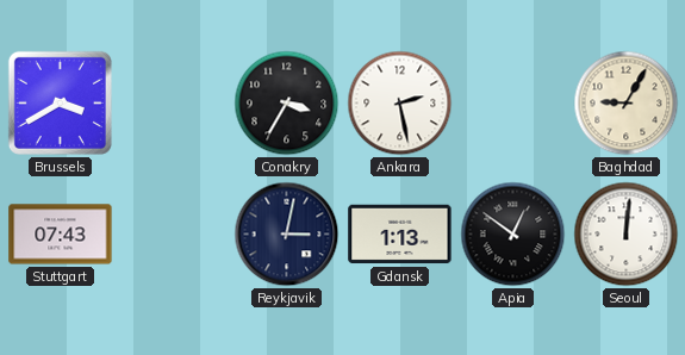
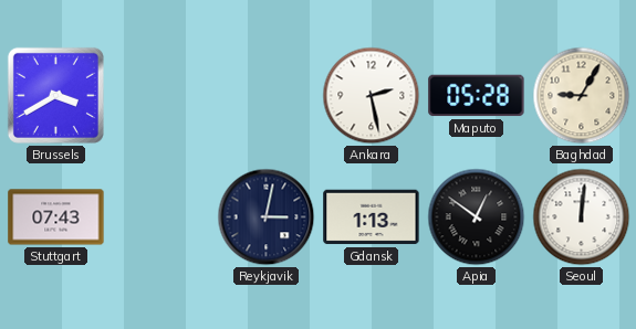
Conakry: 3:35 -> none (287, 104)
Maputo: none -> 05:28 (477, 96)
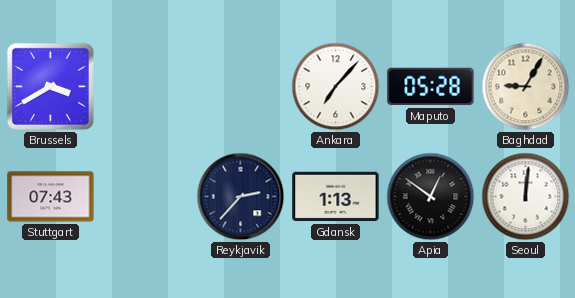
Ankara: 2:28 -> 7:07 (336, 87)
Reykjavik: 3:02 -> 2:37 (241, 197)
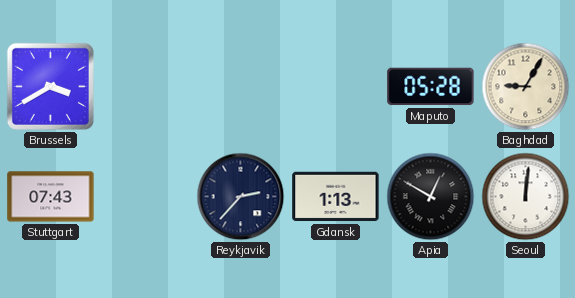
Ankara: 7:07 -> none (336, 87)
Apia: 12:51 -> 12:50 (431, 197)
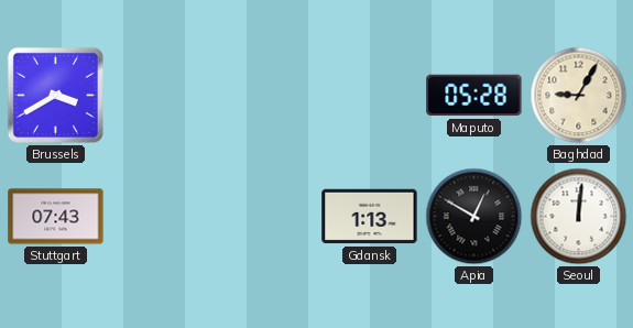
Reykjavik: 2:37 -> none (241, 197)
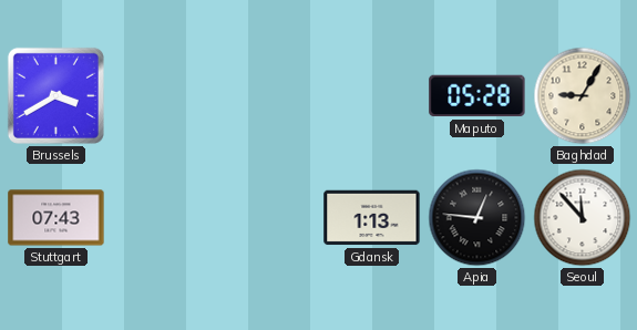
Apia: 12:50 -> 12:46 (477, 218)
Seoul: 12:01 -> 11:53 (583, 218)
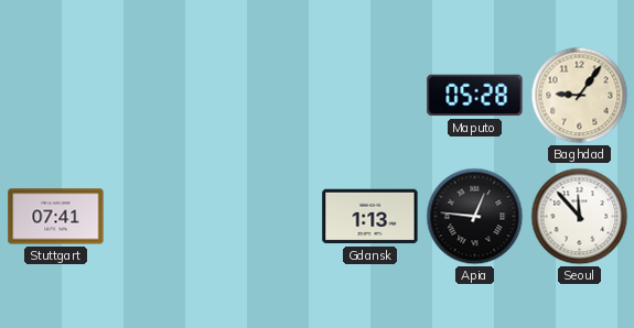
Brussels: 3:40 -> none (55, 95)
Baghdad: 9:05 -> 9:06 (580, 96)
Stuttgart: 07:43 -> 07:41 (56, 217)
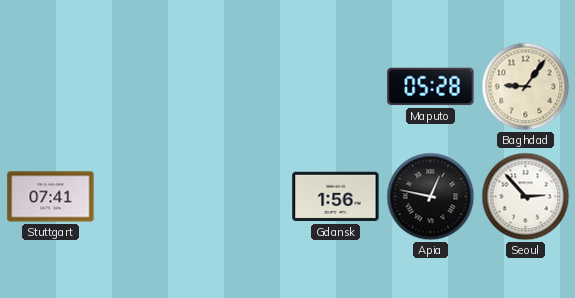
Gdansk: 1:13 -> 1:56 (336, 197)
Apia: 12:46 -> 12:47 (431, 197)
Seoul: 11:53 -> 2:53 (526, 197)
